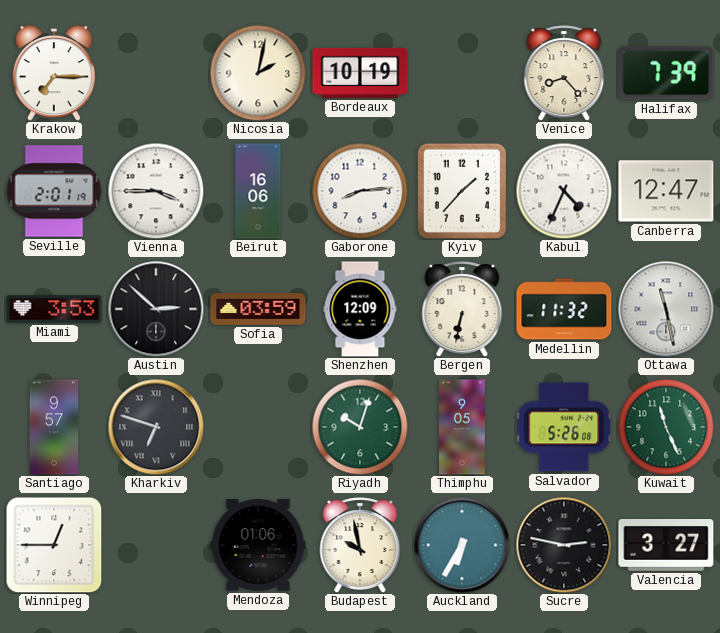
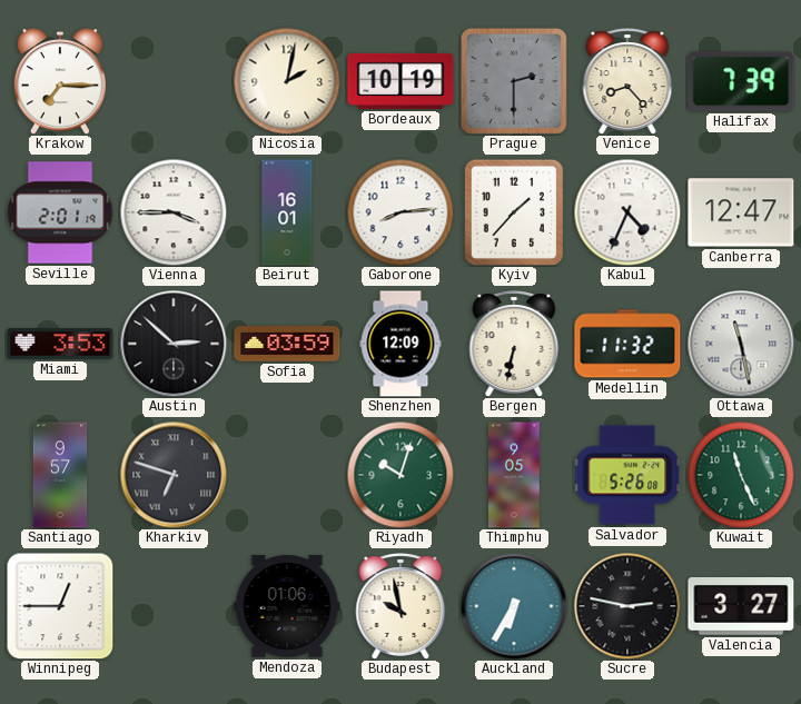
Prague: none -> 2:30 (514, 81)
Beirut: 16:06 -> 16:01 (287, 212)
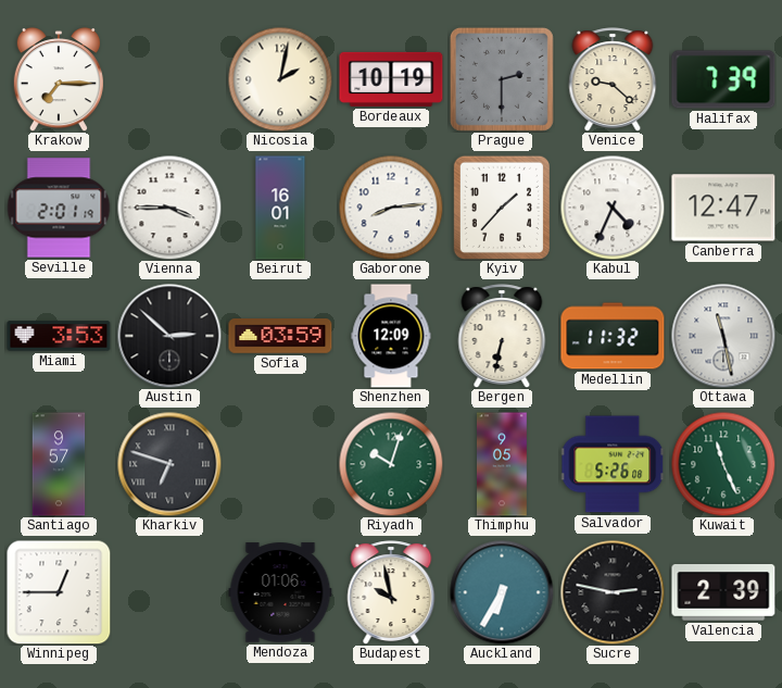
Venice: 8:23 -> 9:22 (613, 79)
Valencia: 3:27 -> 2:39 (723, 593)
